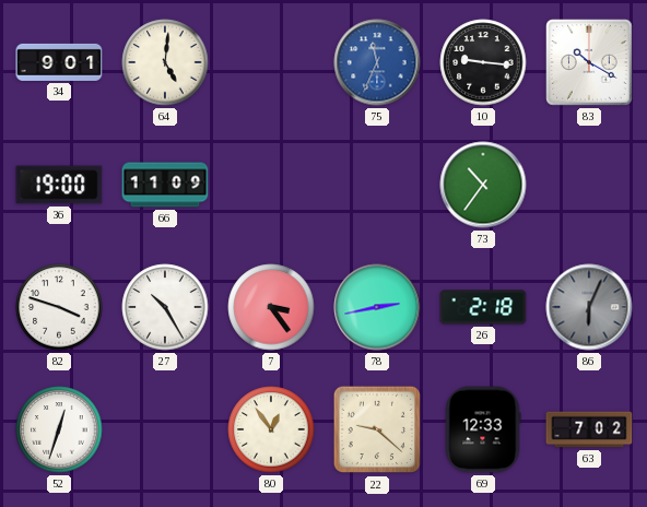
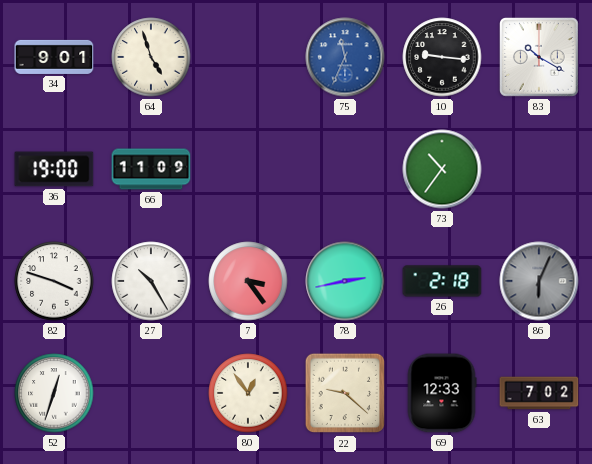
64: 5:01 -> 4:57 (151, 57)
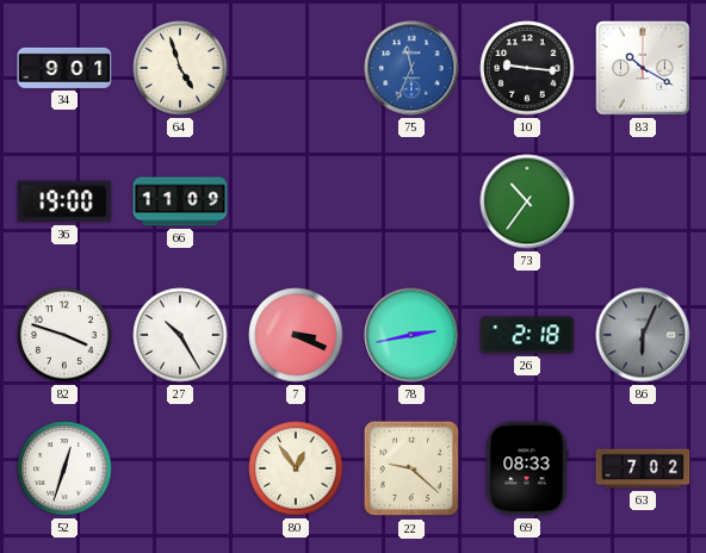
7: 3:24 -> 3:19 (296, 335)
69: 12:33 -> 08:33 (527, 468)
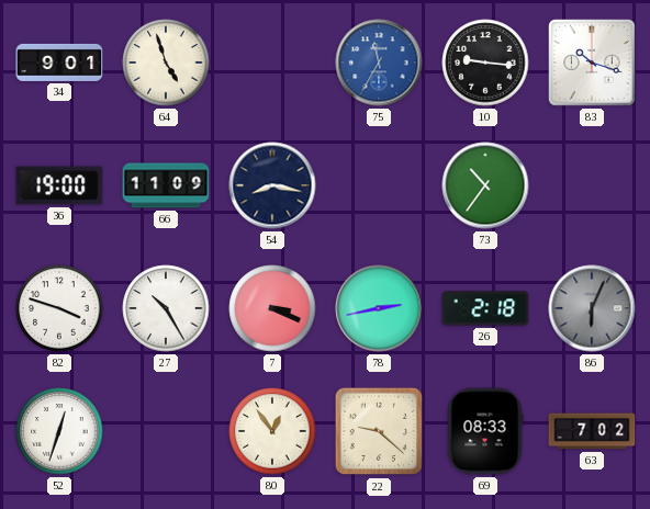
75: 11:34 -> 11:35 (379, 63)
83: 10:20 -> 10:18 (592, 63)
54: none -> 8:17 (272, 185)
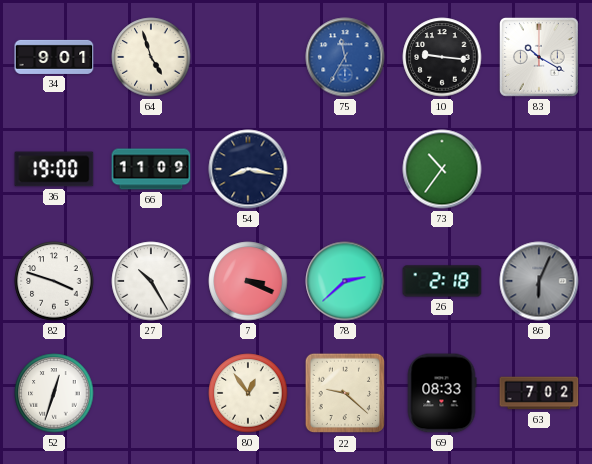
83: 10:18 -> 10:20 (539, 57)
78: 2:43 -> 2:38 (345, 281)
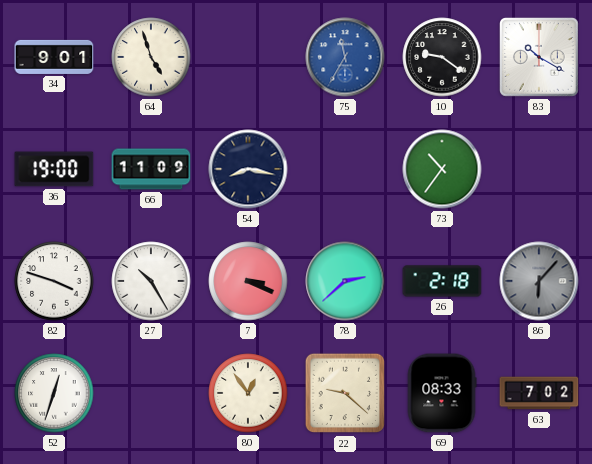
10: 9:16 -> 9:21 (442, 57)
86: 6:04 -> 6:07 (539, 281)
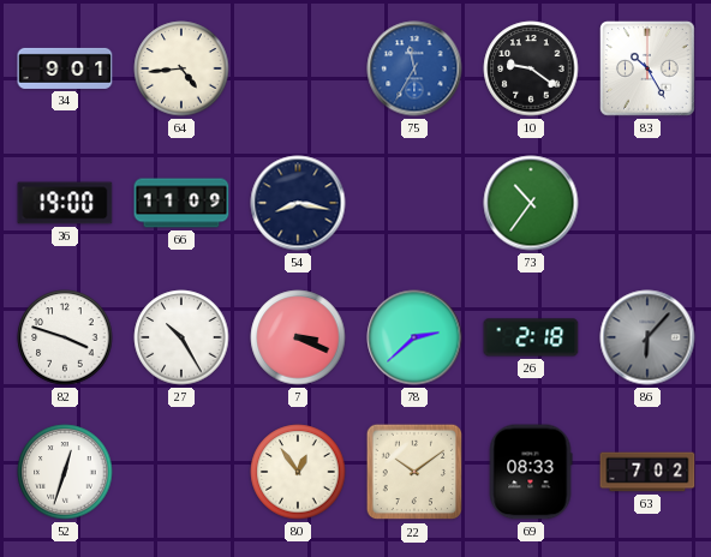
64: 4:57 -> 4:44 (181, 68)
83: 10:20 -> 10:25 (647, 68)
22: 9:22 -> 10:09 (414, 472)
